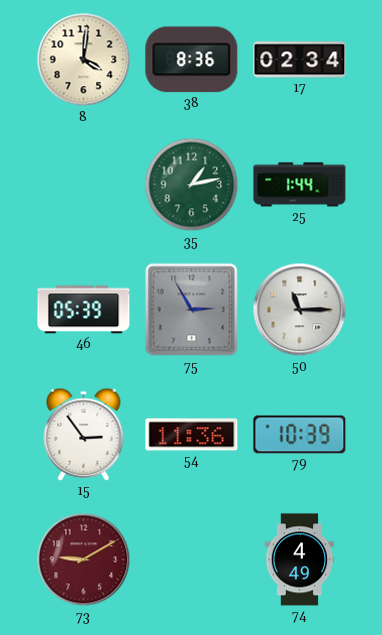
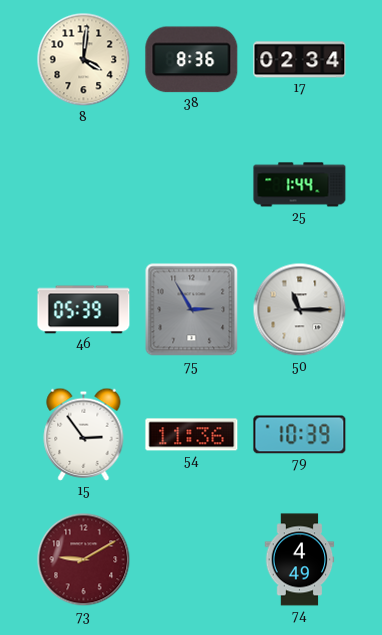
35: 1:13 -> none (192, 185)
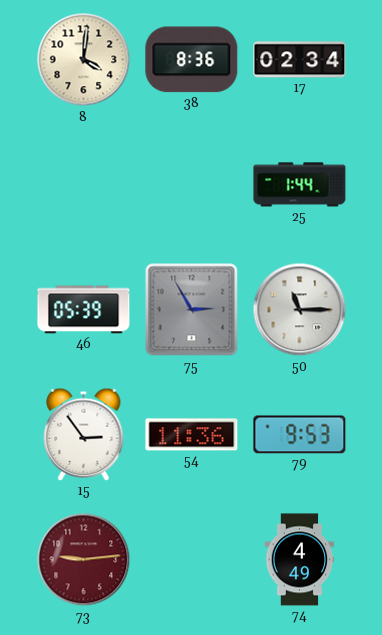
79: 10:39 -> 9:53 (300, 435)
73: 9:10 -> 9:14 (84, 560)
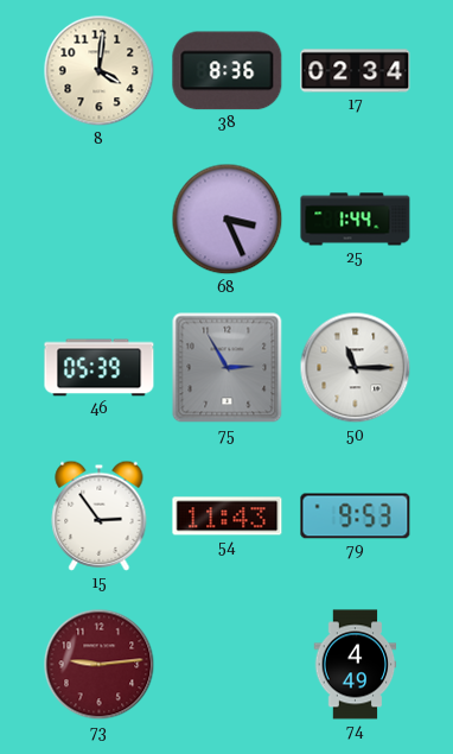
68: none -> 3:26 (228, 220)
54: 11:36 -> 11:43 (228, 517)
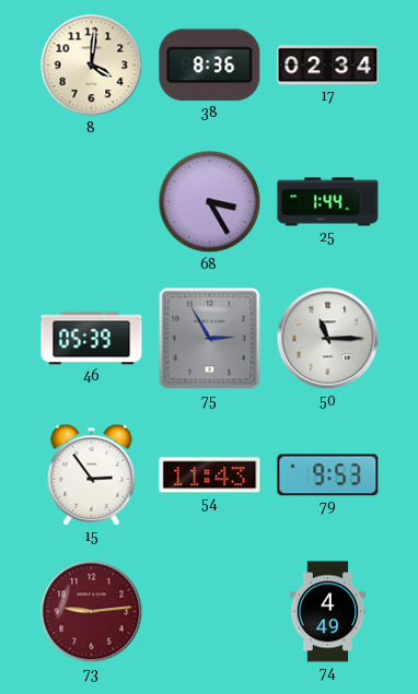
68: 3:26 -> 3:25 (210, 202)
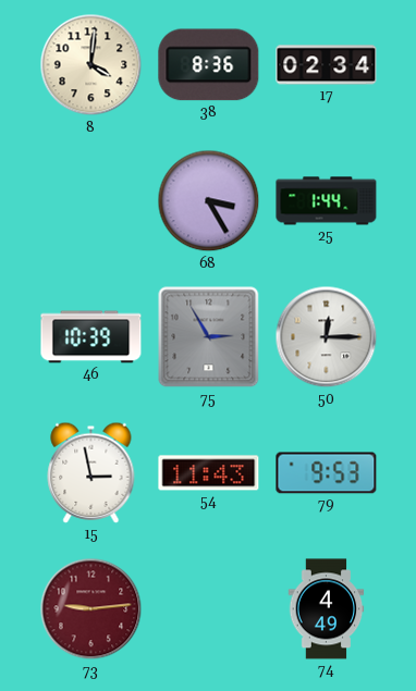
46: 05:39 -> 10:39 (91, 337)
50: 11:15 -> 12:15 (327, 337)
15: 2:54 -> 2:58 (91, 472)
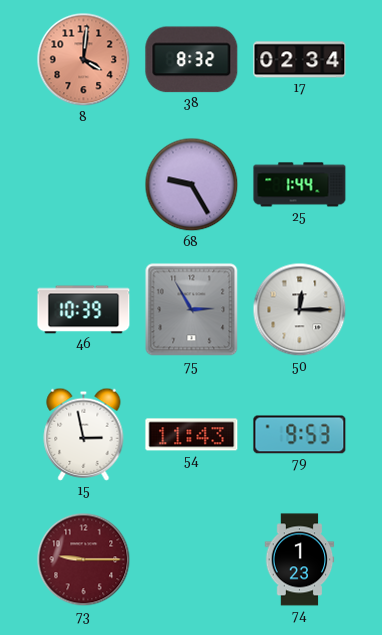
8 dial: cream -> salmon (84, 60)
38: 8:36 -> 8:32 (192, 60)
68: 3:25 -> 9:25 (192, 185)
73: 9:14 -> 9:15 (84, 560)
74: 4:49 -> 1:23 (300, 560)
